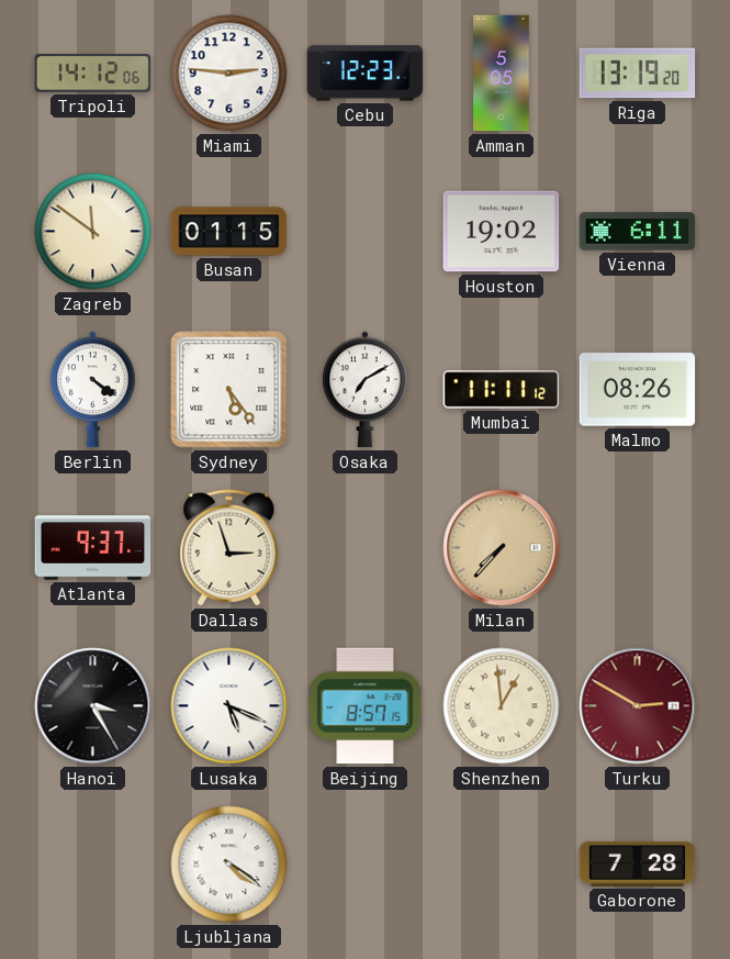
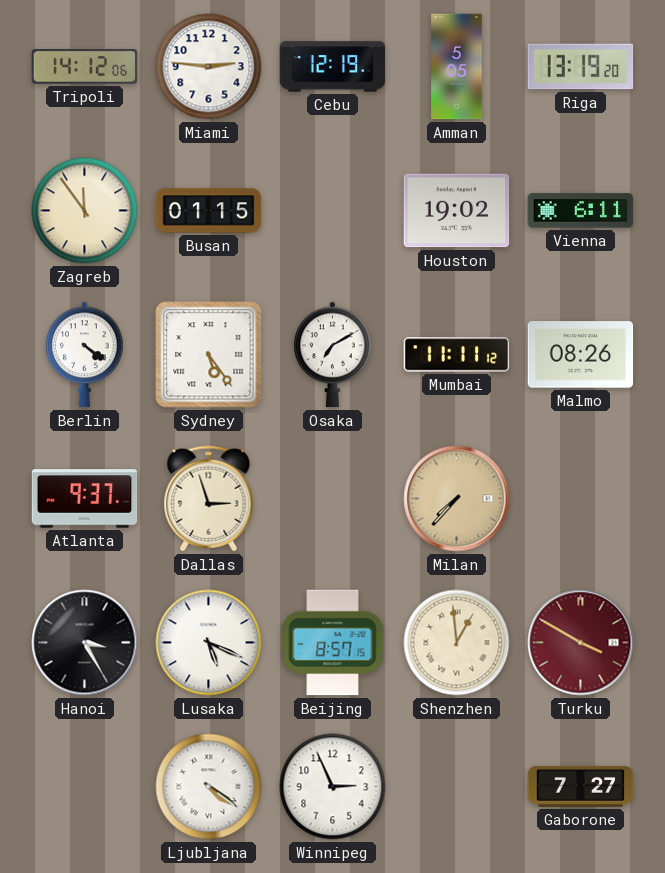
Cebu: 12:23 -> 12:19 (333, 67)
Zagreb: 11:51 -> 11:54 (85, 211)
Turku: 2:50 -> 3:50 (581, 643)
Winnipeg: none -> 2:56 (333, 787)
Gaborone: 7:28 -> 7:27 (581, 786)
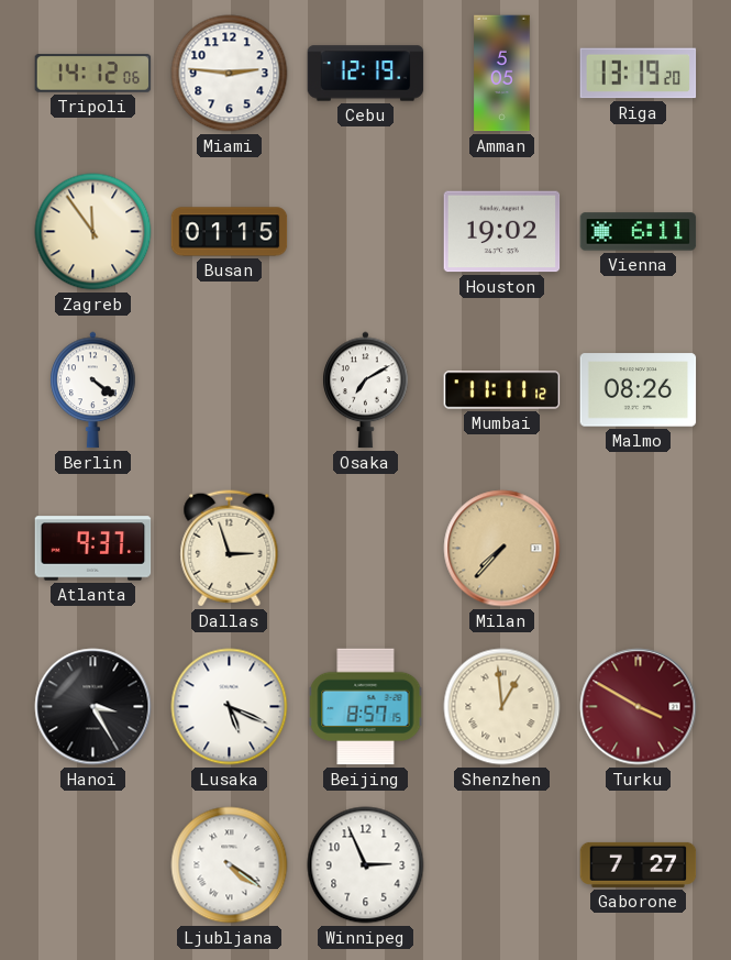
Sydney: 5:24 -> none (209, 355)
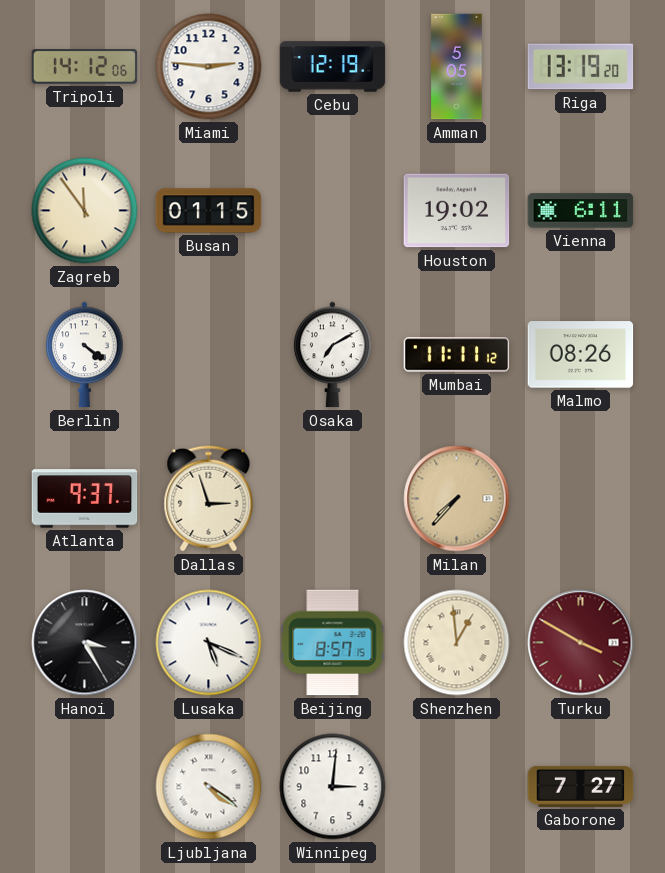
Winnipeg: 2:56 -> 3:01 (333, 787)
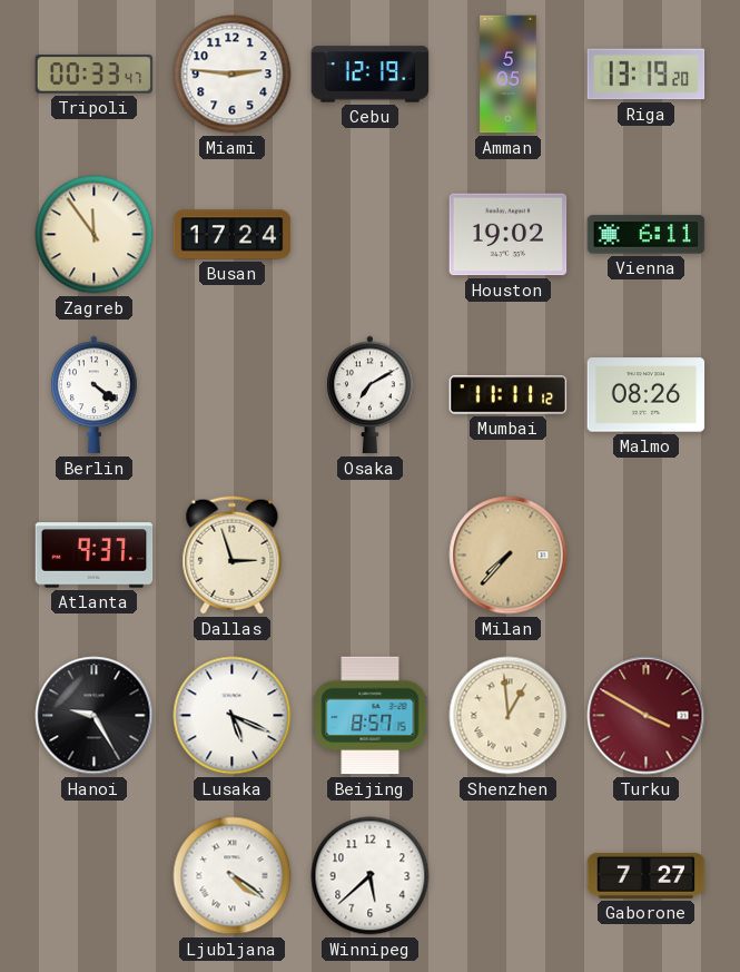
Tripoli: 14:12 -> 00:33 (95, 75)
Busan: 01:15 -> 17:24 (233, 235)
Hanoi: 3:25 -> 9:25 (95, 716)
Winnipeg: 3:01 -> 5:38 (371, 876)
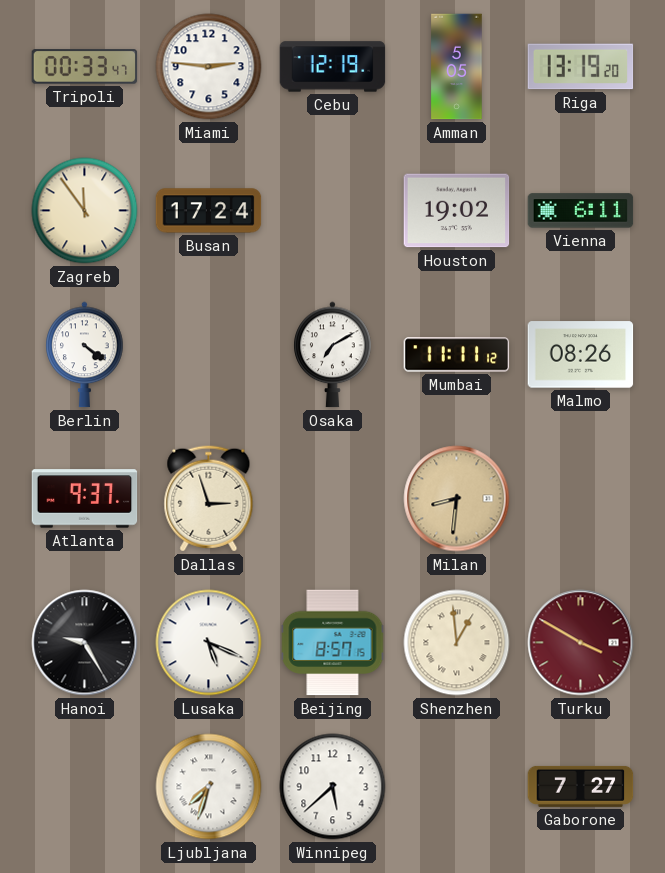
Milan: 7:37 -> 8:31 (457, 499)
Ljubljana: 4:21 -> 7:33 (209, 787)
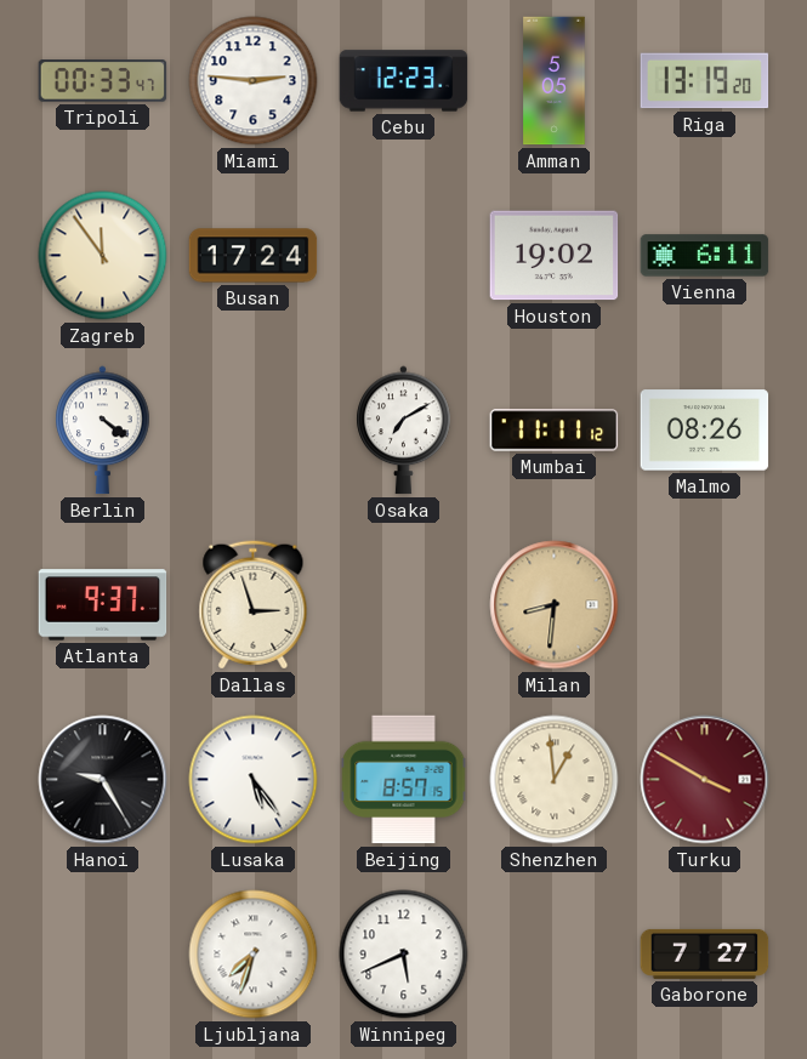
Cebu: 12:19 -> 12:23 (404, 81)
Lusaka: 5:19 -> 5:24 (254, 780)
Winnipeg: 5:38 -> 5:41 (404, 955)
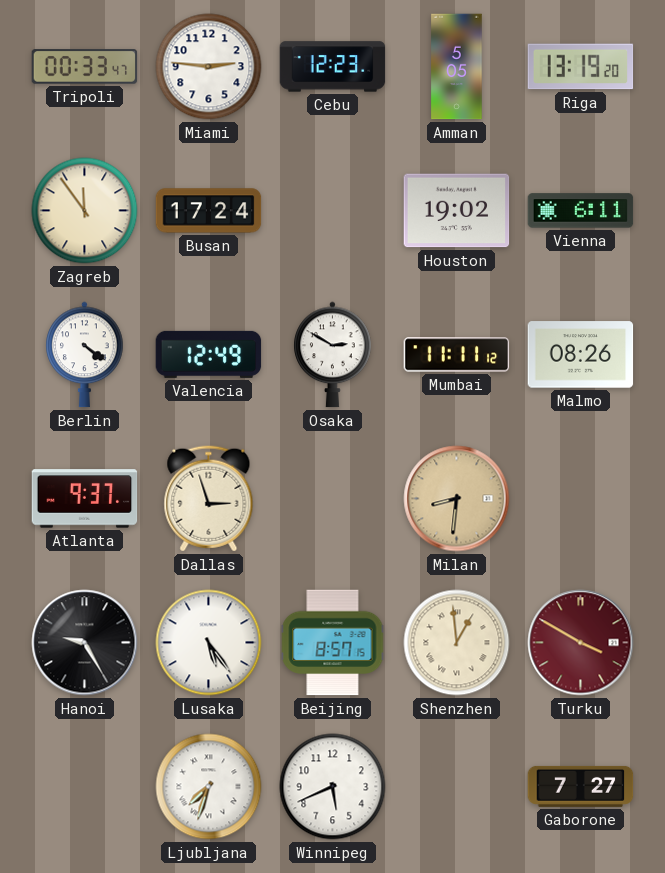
Valencia: none -> 12:49 (209, 354)
Osaka: 7:10 -> 2:50 (333, 355)
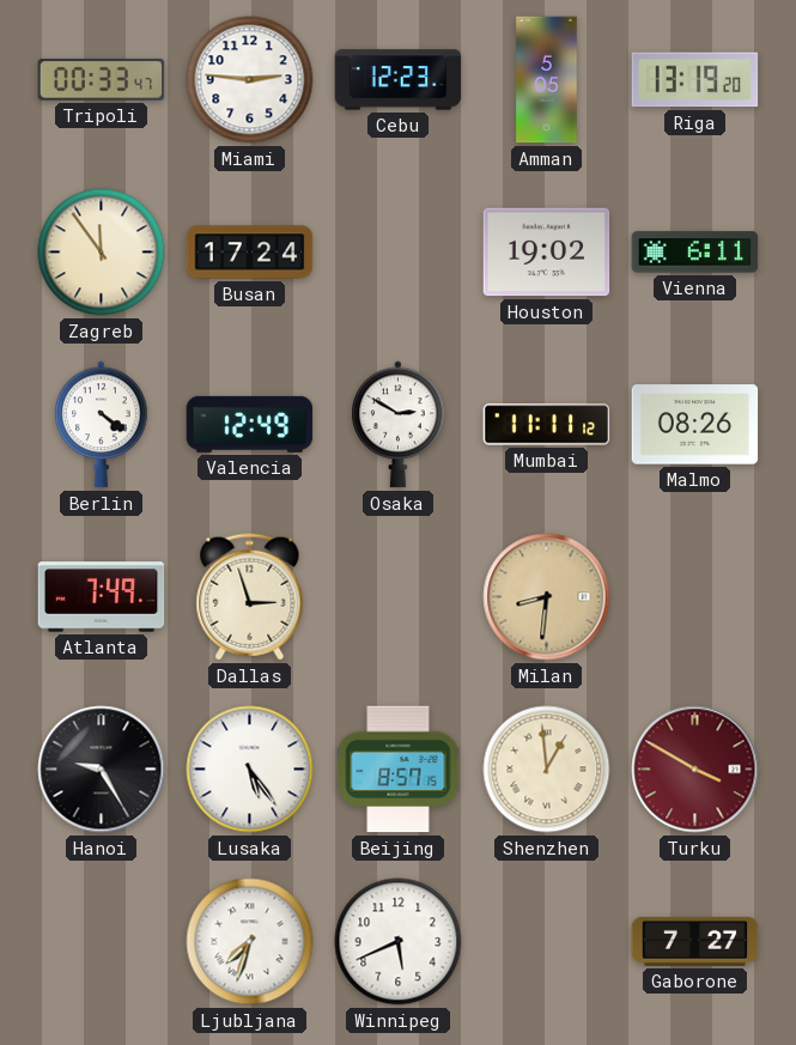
Atlanta: 9:37 -> 7:49 (102, 597)
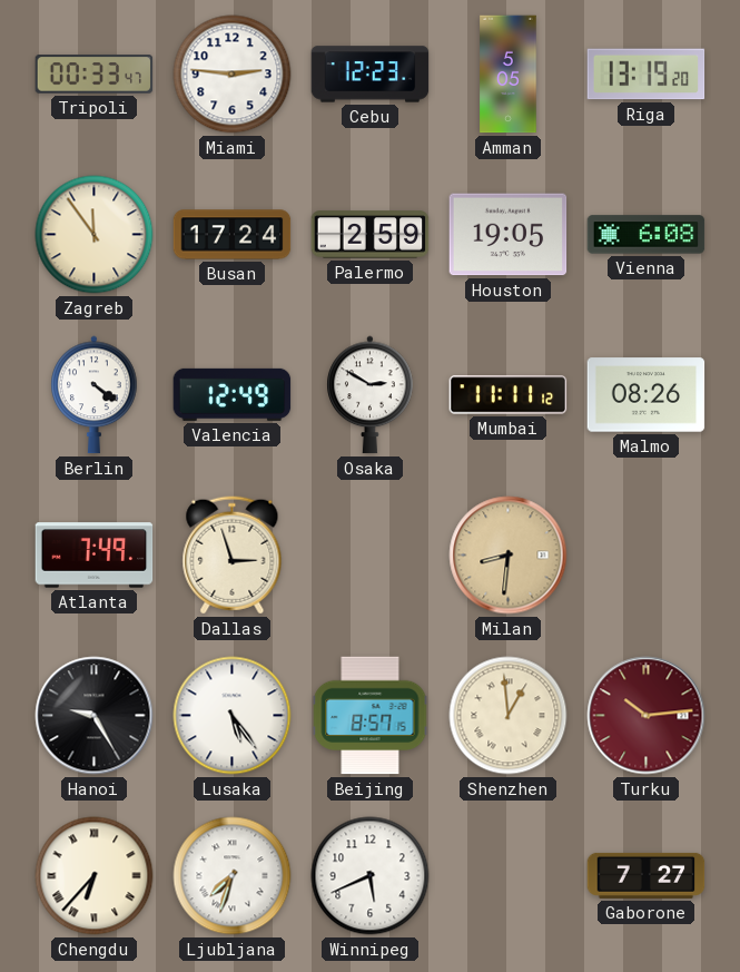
Palermo: none -> 2:59 (371, 235)
Houston: 19:02 -> 19:05 (509, 235)
Vienna: 6:11 -> 6:08 (647, 235)
Turku: 3:50 -> 10:14 (647, 716)
Chengdu: none -> 6:37 (95, 876)
